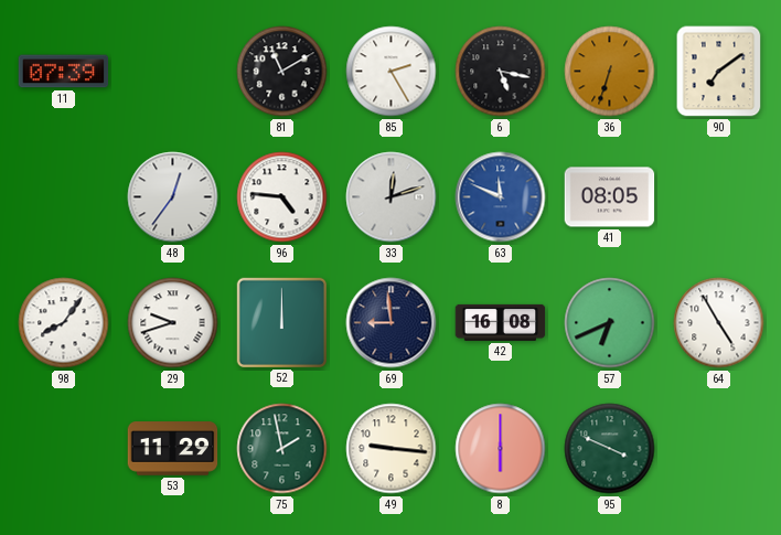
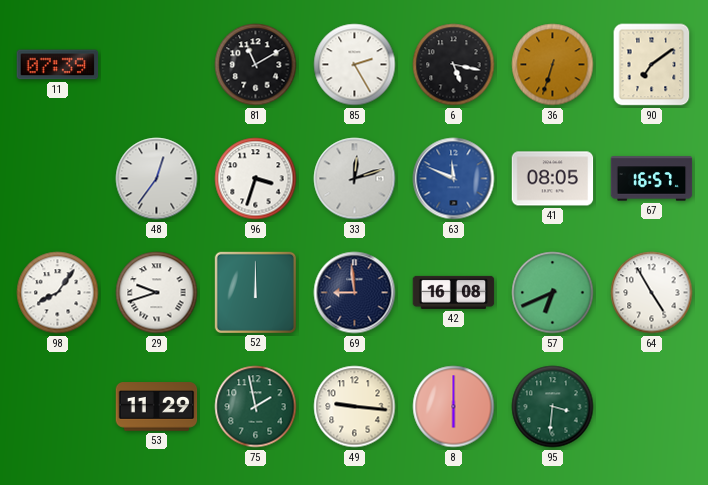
96: 4:46 -> 3:33 (256, 179)
67: none -> 16:57 (652, 179)
95: 3:49 -> 3:31 (553, 407)
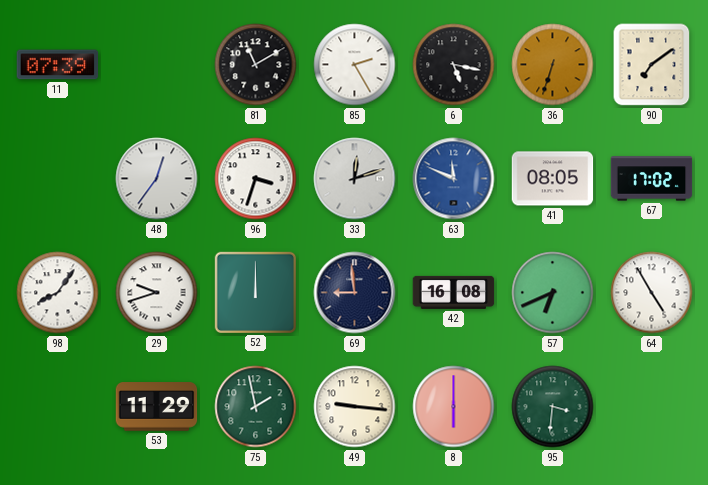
67: 16:57 -> 17:02 (652, 179)
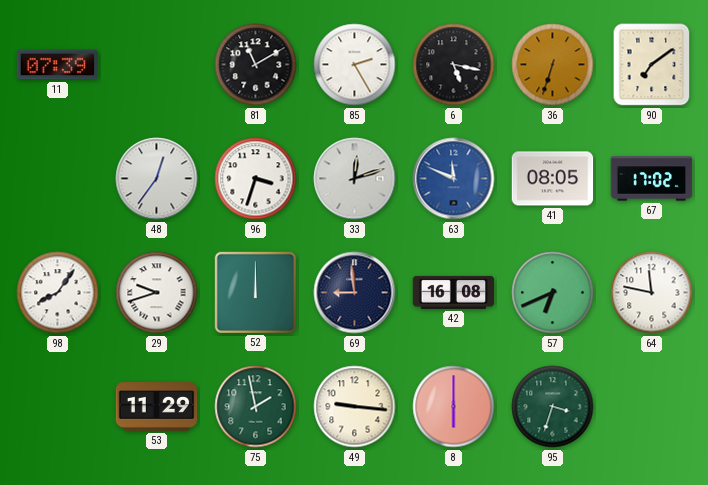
64: 4:55 -> 11:47 (652, 293)
95: 3:31 -> 3:33 (553, 407)
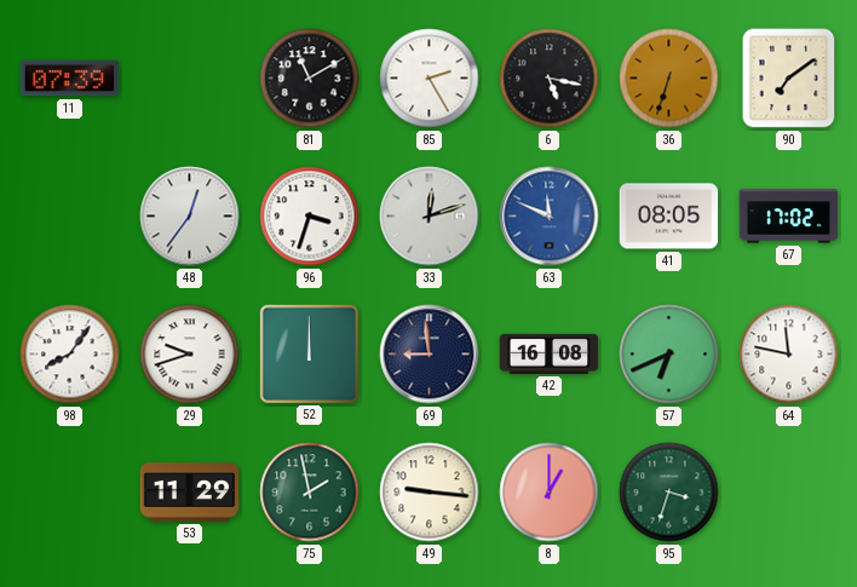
8: 6:00 -> 1:00 (550, 493)
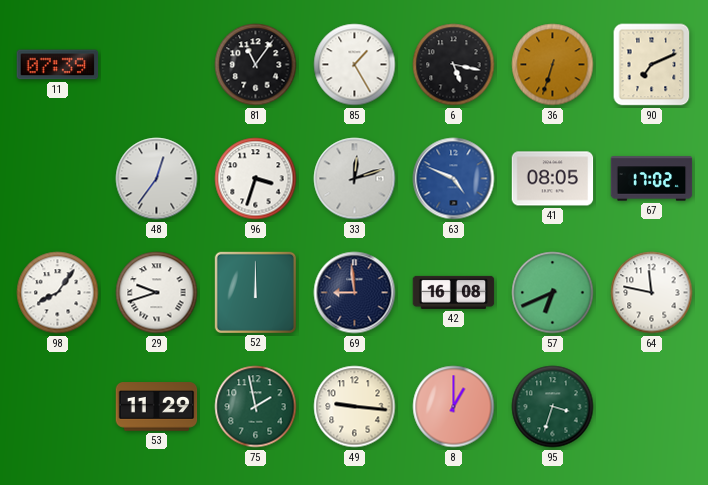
81: 11:10 -> 11:06 (256, 65)
85: 2:25 -> 1:25 (355, 65)
90: 7:09 -> 7:11 (652, 65)
63: 11:49 -> 4:49 (454, 179)
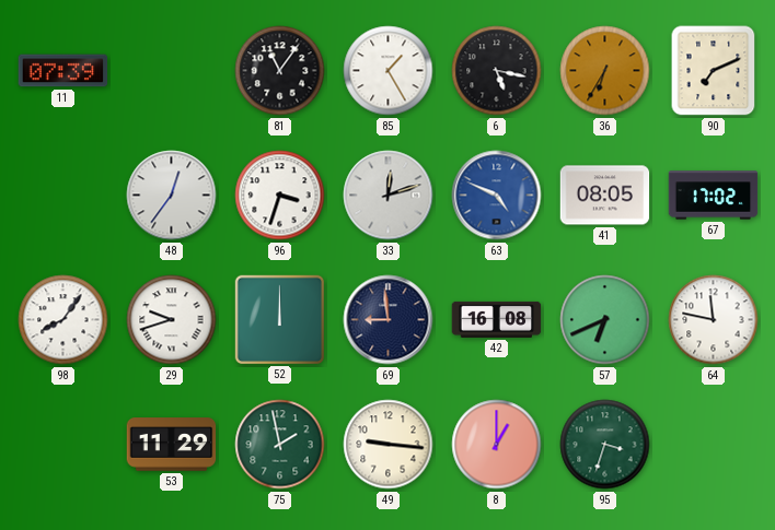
36: 6:33 -> 6:35 (605, 71)
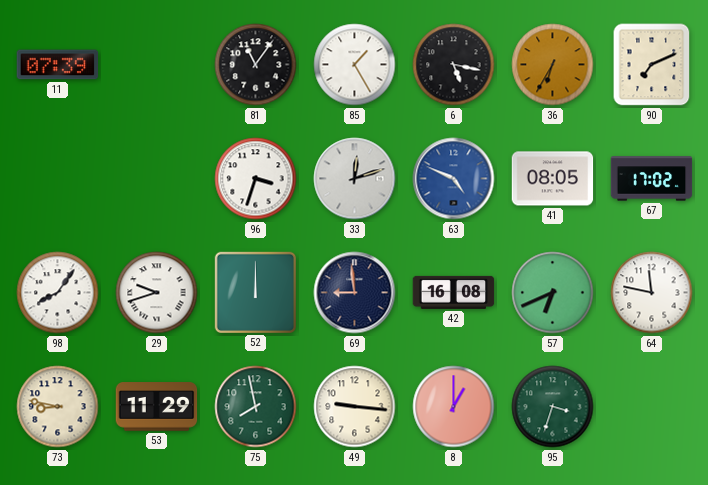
48: 12:36 -> none (172, 196)
73: none -> 8:47 (58, 407)
75: 1:58 -> 7:58 (256, 407)
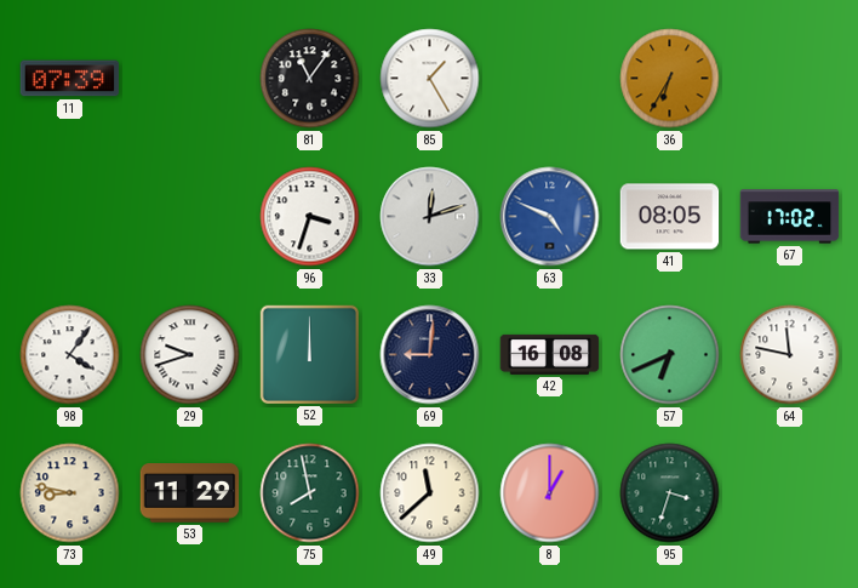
6: 5:17 -> none (454, 65)
90: 7:11 -> none (652, 65)
98: 8:06 -> 4:06 (70, 355)
69: 8:59 -> 9:01 (430, 355)
49: 9:16 -> 11:38 (430, 493)
